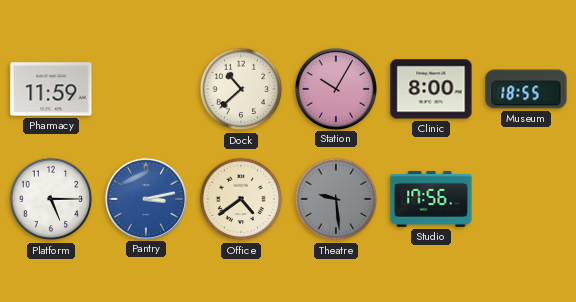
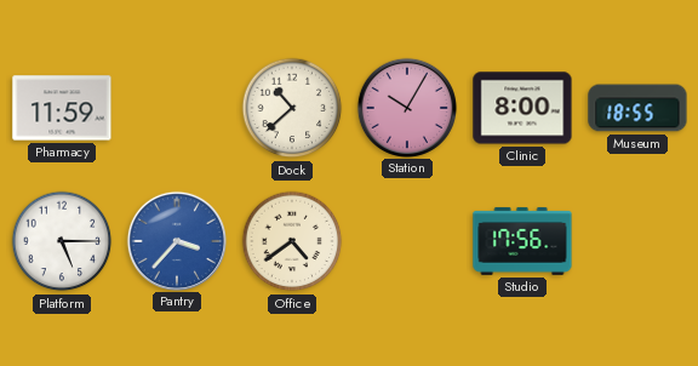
Pantry: 3:13 -> 3:37 (176, 240)
Theatre: 9:29 -> none (336, 199)
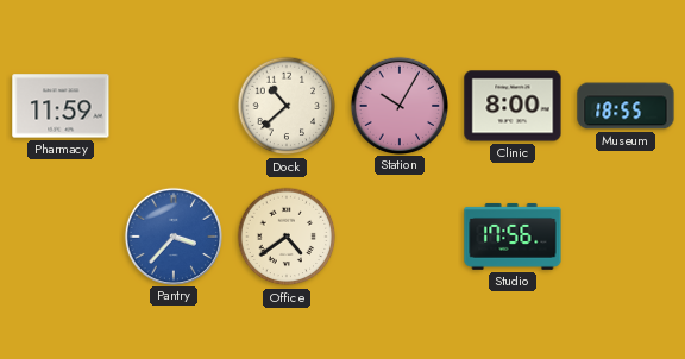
Platform: 5:15 -> none (62, 241)
